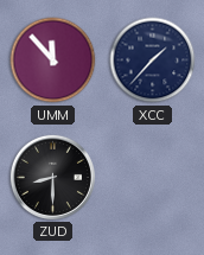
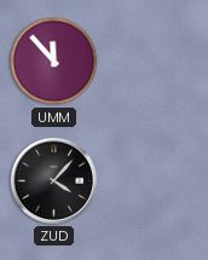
XCC: 1:37 -> none (153, 60)
ZUD: 8:30 -> 4:07 (53, 180)
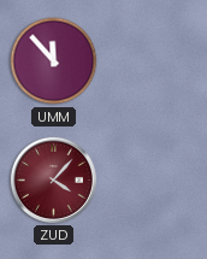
ZUD dial: black -> burgundy (53, 179)
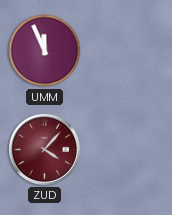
UMM: 11:53 -> 11:56 (45, 51)
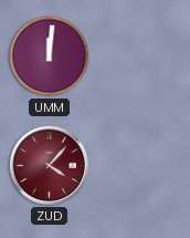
UMM: 11:56 -> 12:01 (50, 56)
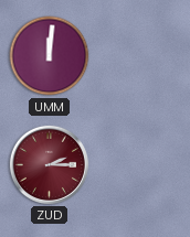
ZUD: 4:07 -> 2:15 (49, 164)
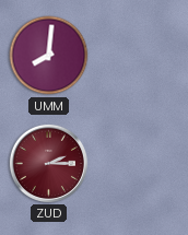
UMM: 12:01 -> 8:01 (49, 56)
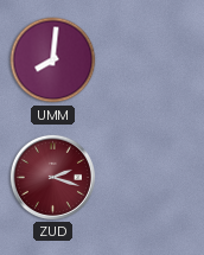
ZUD: 2:15 -> 2:18 (52, 177)
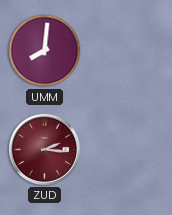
ZUD: 2:18 -> 2:16 (44, 149)
